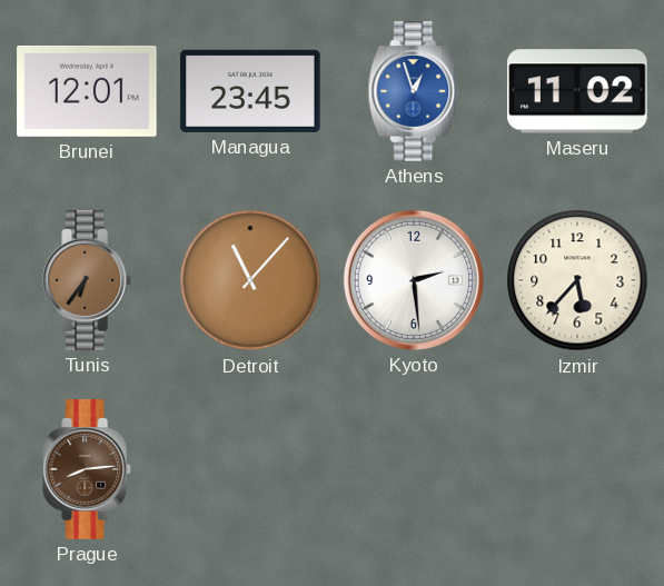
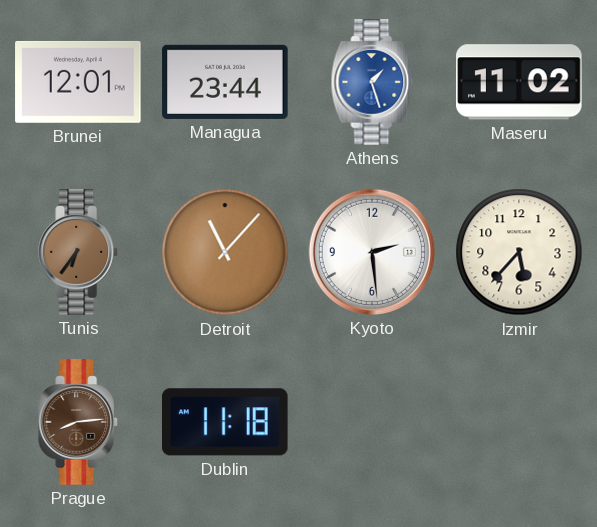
Managua: 23:45 -> 23:44 (225, 82)
Athens: 12:57 -> 1:27 (372, 82)
Dublin: none -> 11:18 (226, 422)
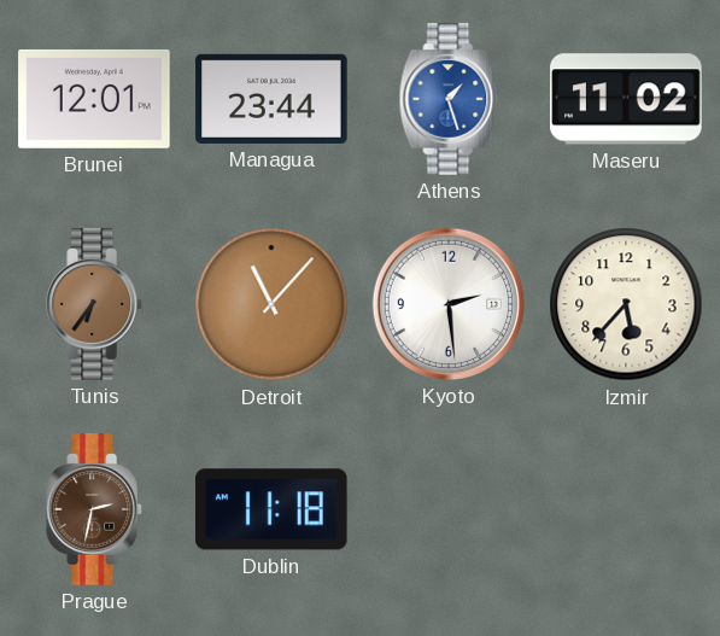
Prague: 8:14 -> 2:32 (95, 509)
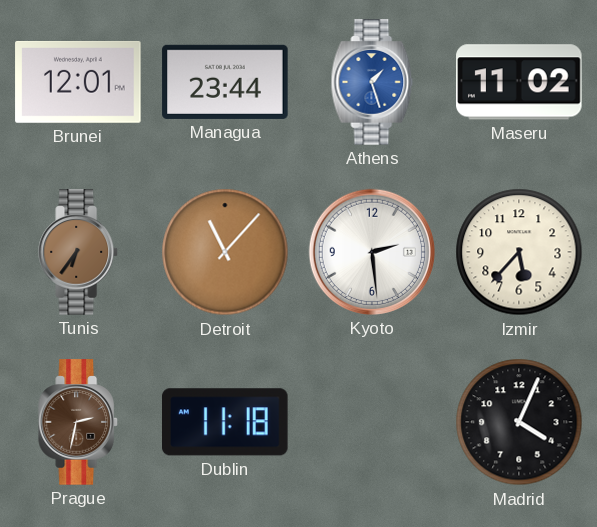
Madrid: none -> 4:04 (519, 422)
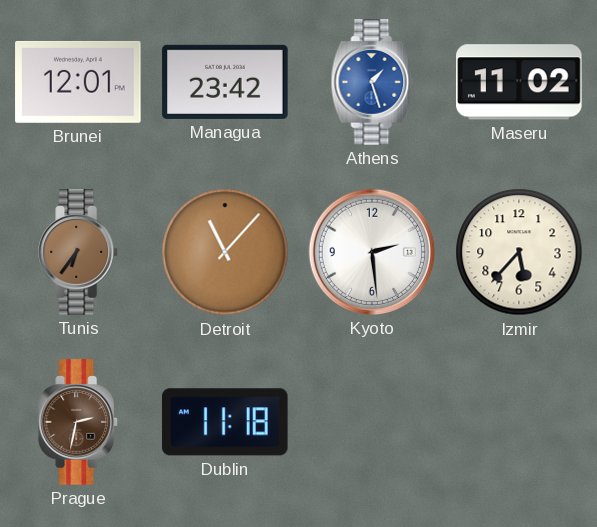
Managua: 23:44 -> 23:42 (225, 82)
Madrid: 4:04 -> none (519, 422)
